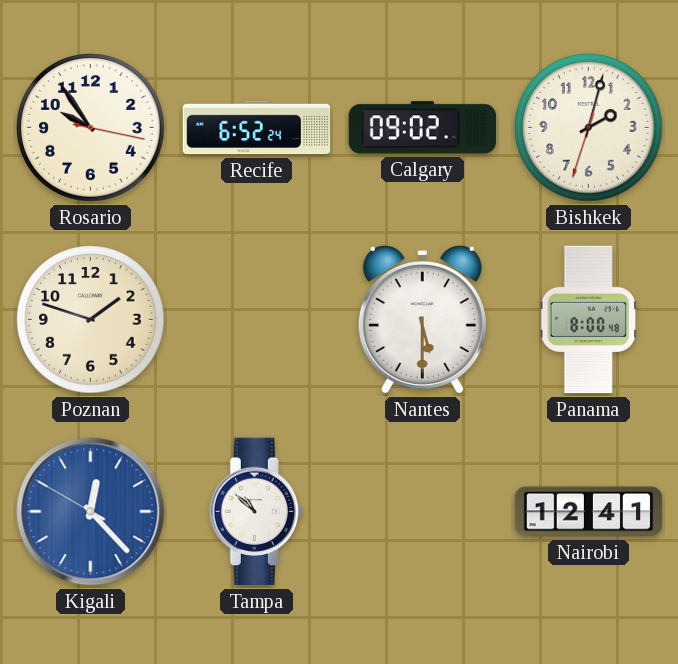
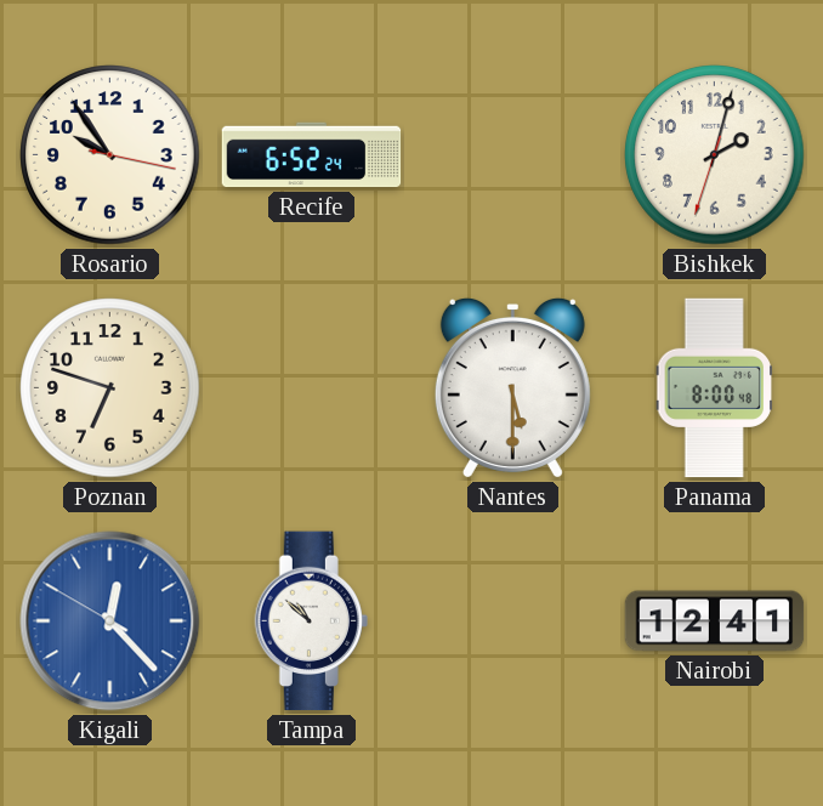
Calgary: 09:02 -> none (423, 128)
Poznan: 1:48 -> 6:48 (110, 388)
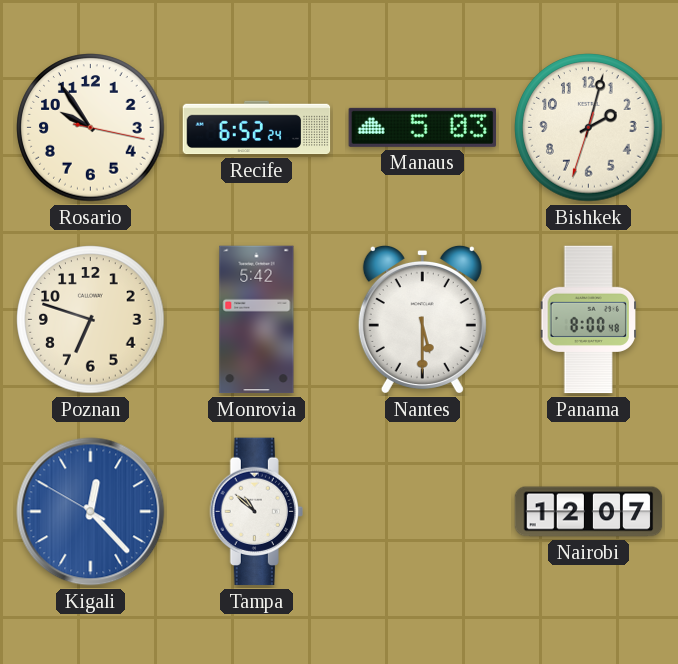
Manaus: none -> 5:03 (422, 127)
Monrovia: none -> 5:42 (257, 320)
Nairobi: 12:41 -> 12:07 (589, 512)
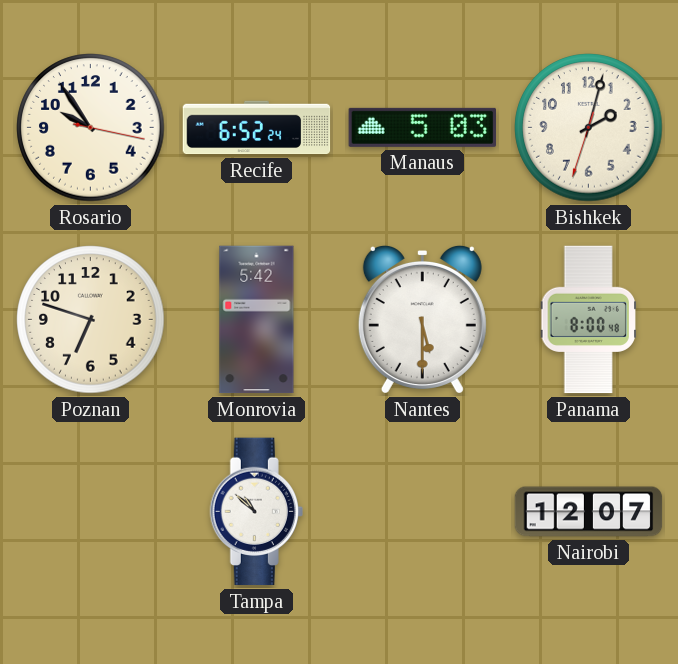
Kigali: 12:22 -> none (91, 512)
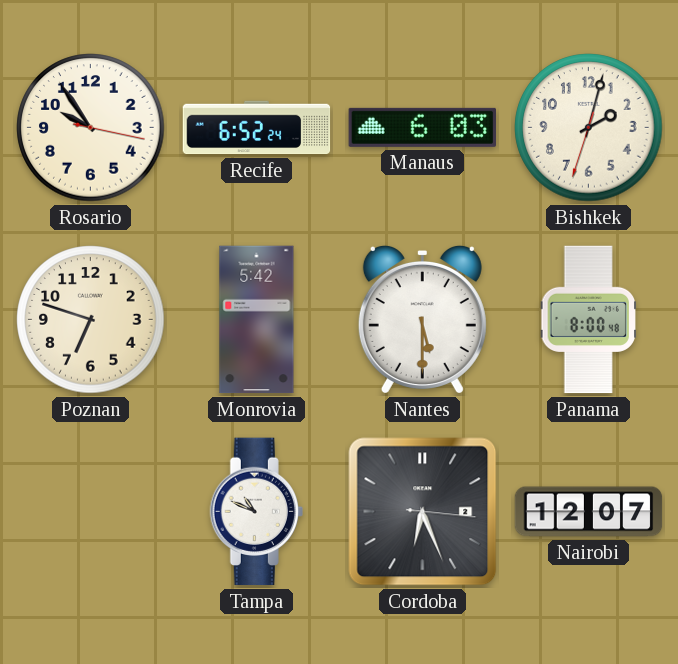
Manaus: 5:03 -> 6:03 (422, 127)
Tampa: 10:52 -> 10:49 (256, 512)
Cordoba: none -> 6:26 (423, 512)
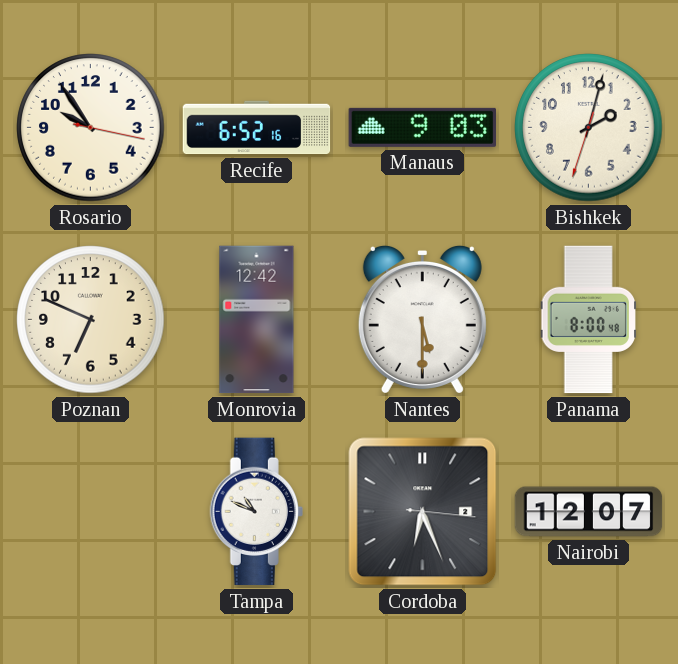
Recife: 6:52:24 -> 6:52:16 (257, 128)
Manaus: 6:03 -> 9:03 (422, 127)
Poznan: 6:48 -> 6:49 (91, 320)
Monrovia: 5:42 -> 12:42 (257, 320)
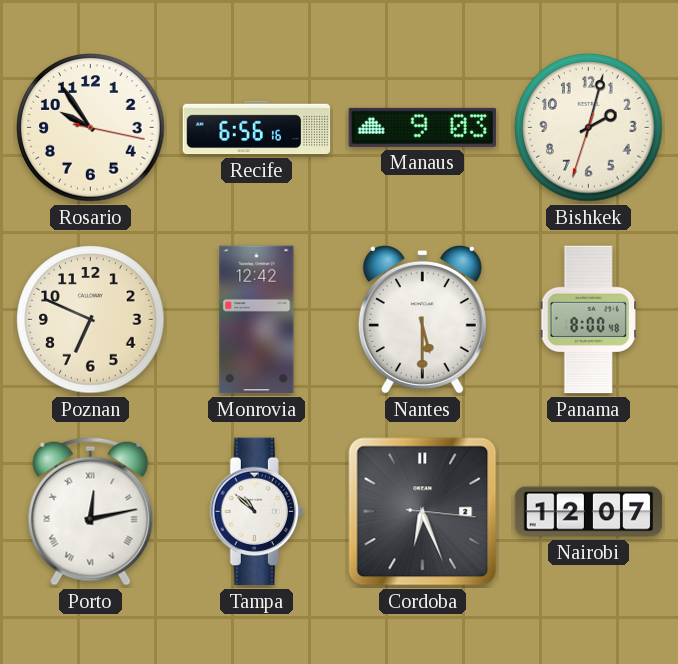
Recife: 6:52 -> 6:56 (257, 128)
Porto: none -> 12:13 (91, 511)
Tampa: 10:49 -> 10:52 (256, 512)
